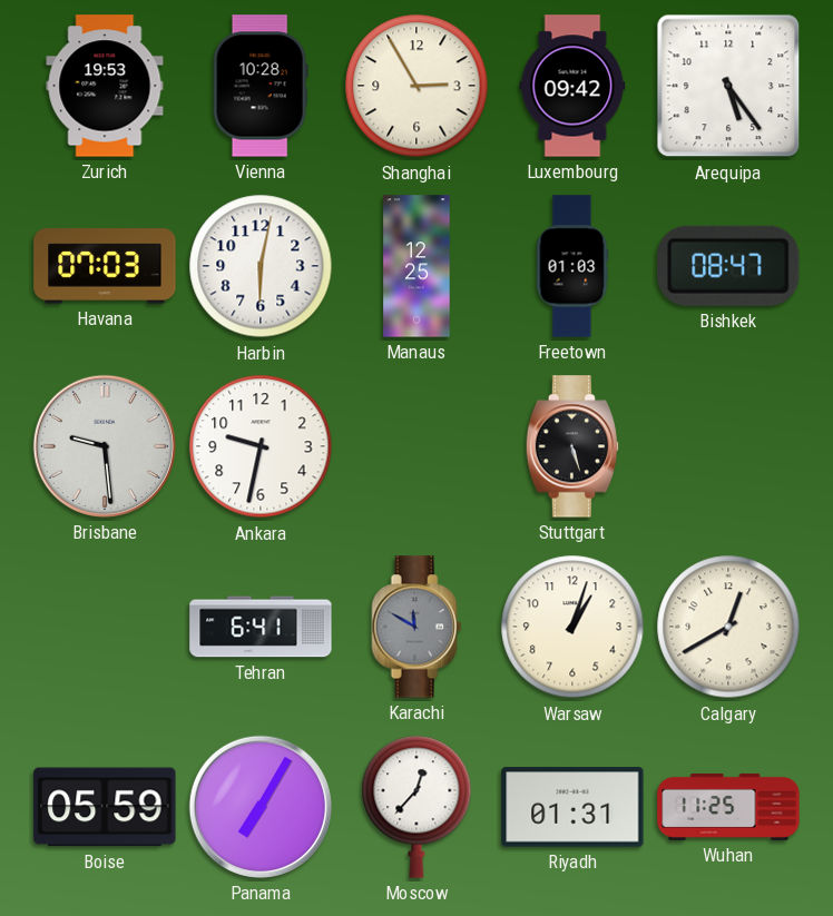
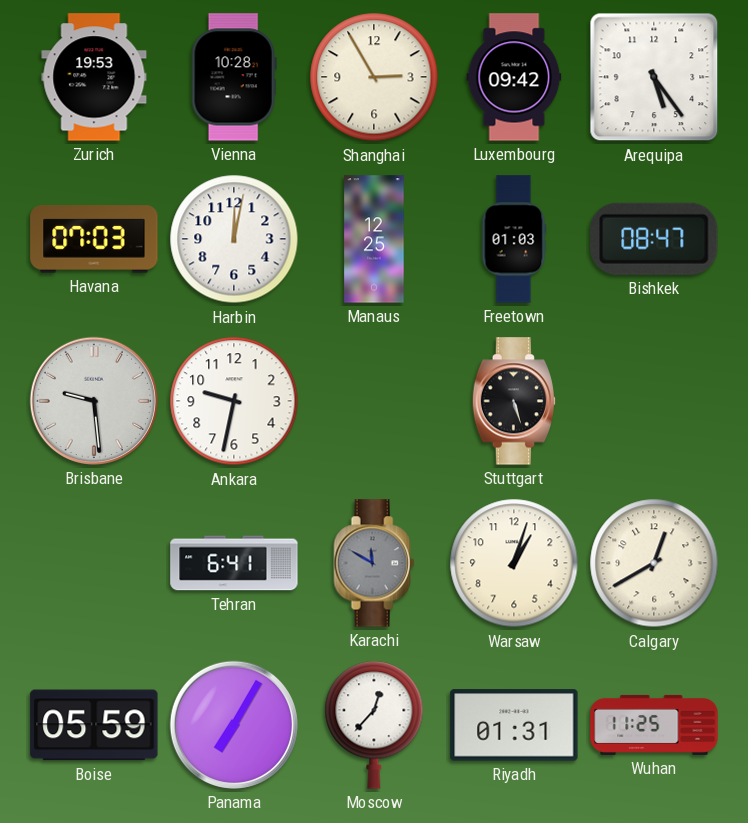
Harbin: 6:02 -> 12:02 (234, 239)
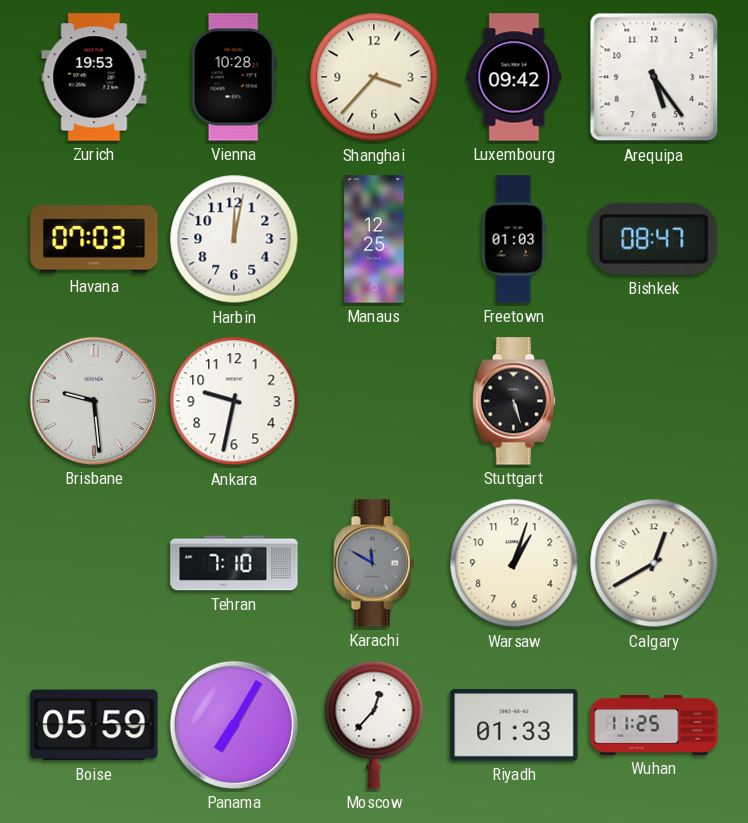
Shanghai: 2:55 -> 3:37 (374, 77)
Tehran: 6:41 -> 7:10 (234, 563)
Riyadh: 01:31 -> 01:33 (514, 725)
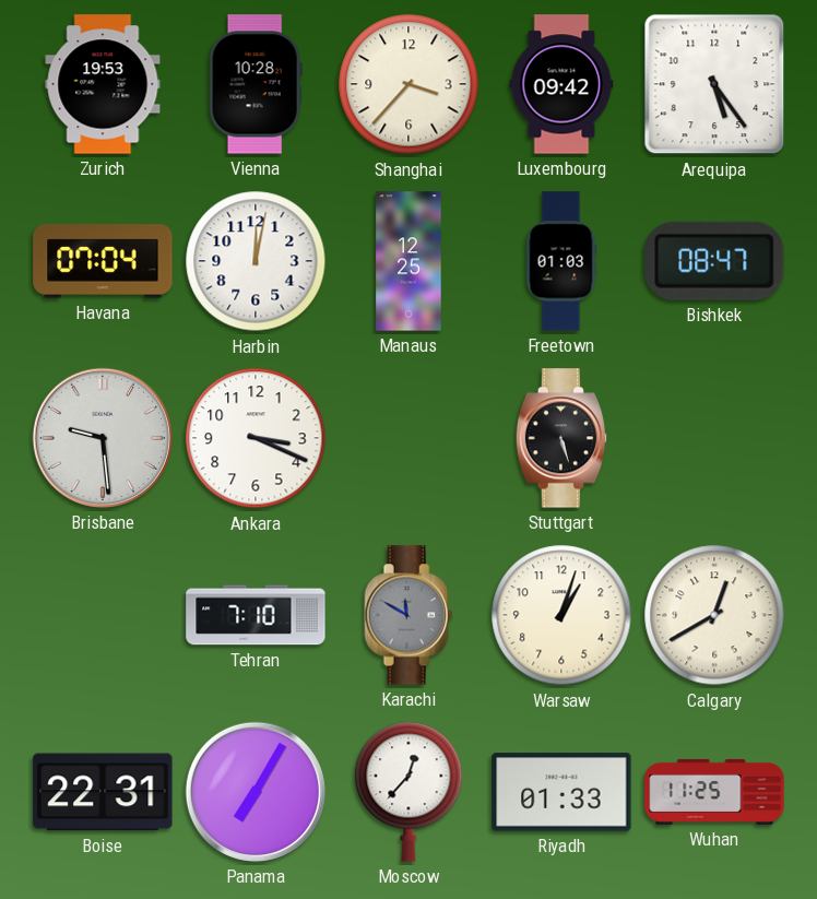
Havana: 07:03 -> 07:04 (103, 261)
Ankara: 9:32 -> 3:19 (256, 438)
Boise: 05:59 -> 22:31 (103, 792)
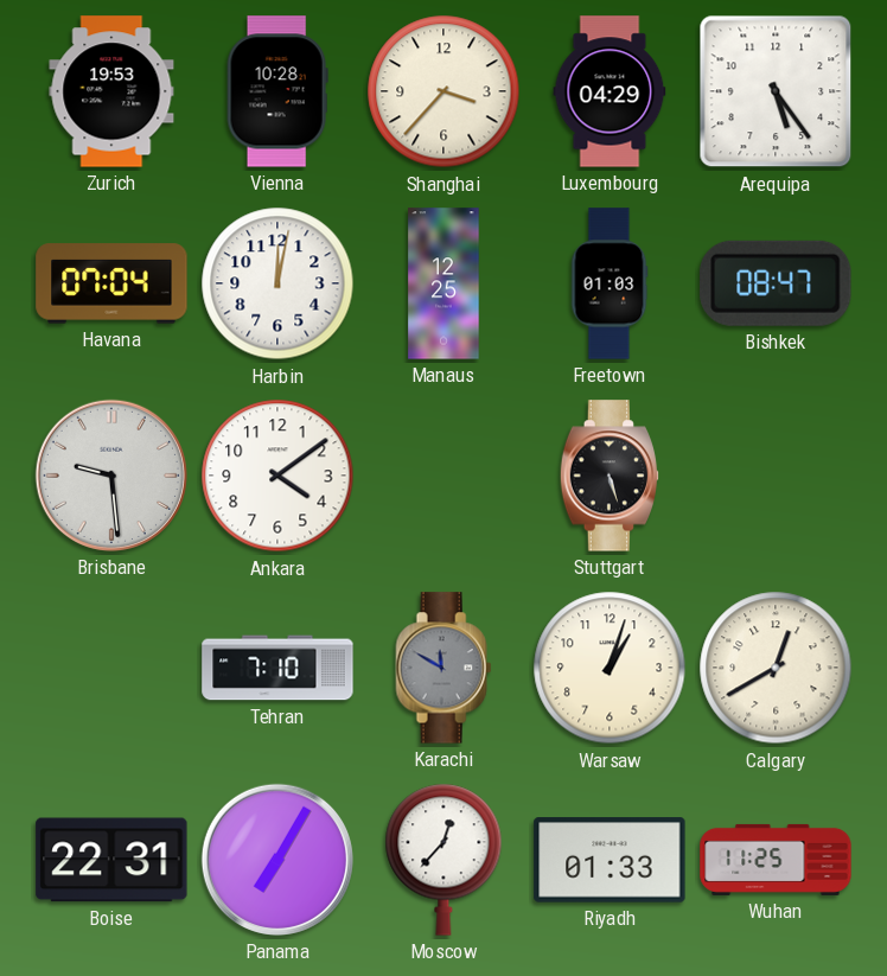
Luxembourg: 09:42 -> 04:29 (610, 91)
Ankara: 3:19 -> 4:09 (277, 476)
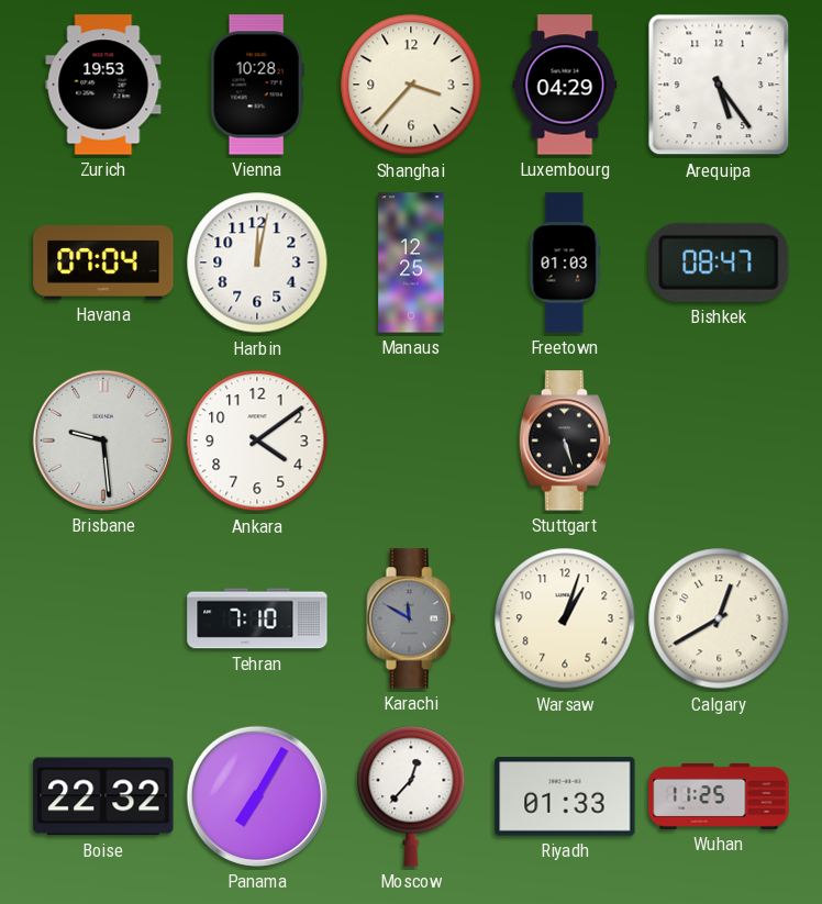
Boise: 22:31 -> 22:32 (103, 796)
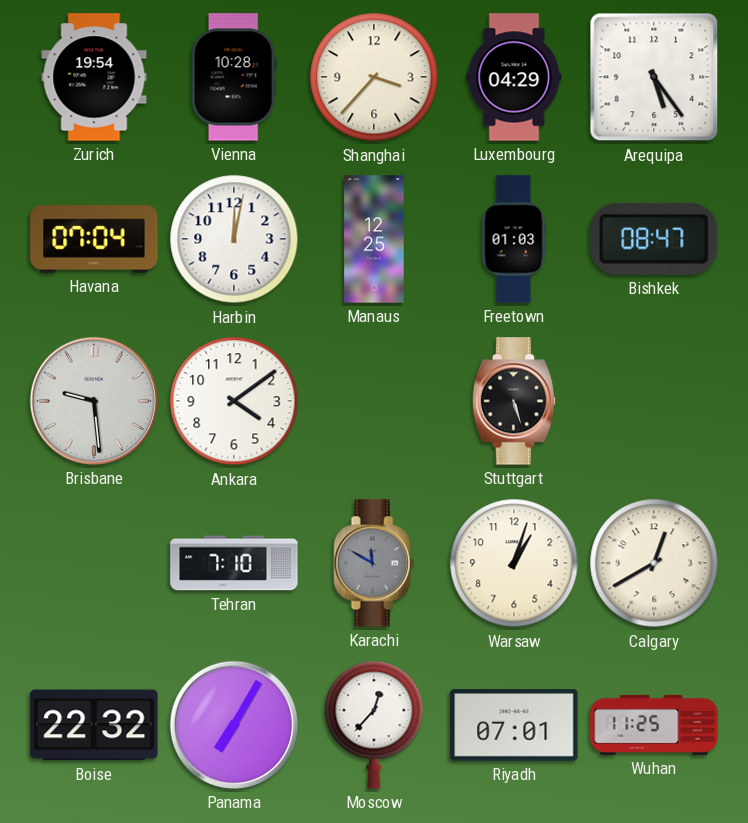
Zurich: 19:53 -> 19:54 (94, 77)
Riyadh: 01:33 -> 07:01 (514, 725)
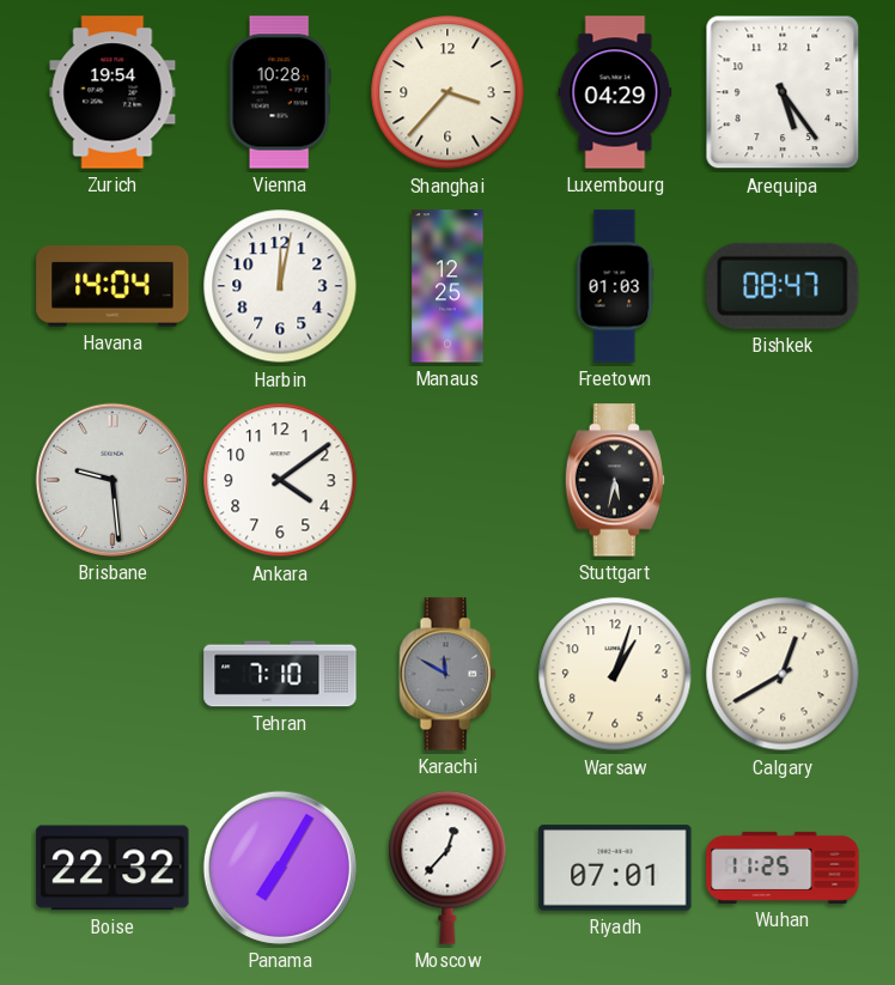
Havana: 07:04 -> 14:04 (112, 286)
Stuttgart: 5:27 -> 5:32 (615, 480)
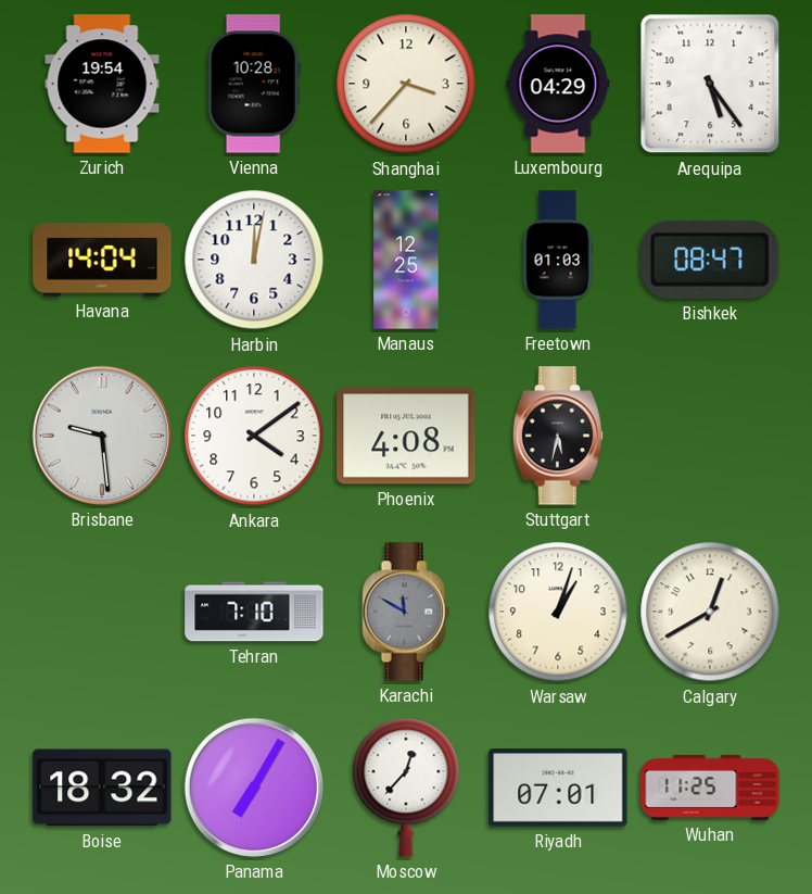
Phoenix: none -> 4:08 (406, 436)
Boise: 22:32 -> 18:32 (102, 788)
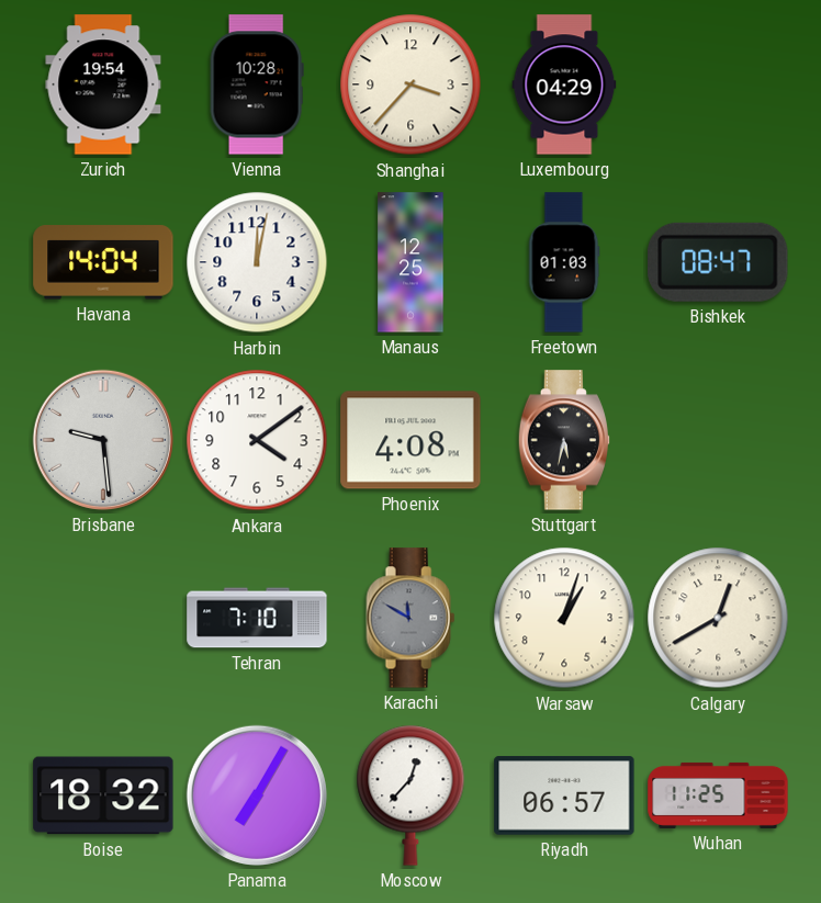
Arequipa: 5:24 -> none (710, 84)
Riyadh: 07:01 -> 06:57 (564, 795)
